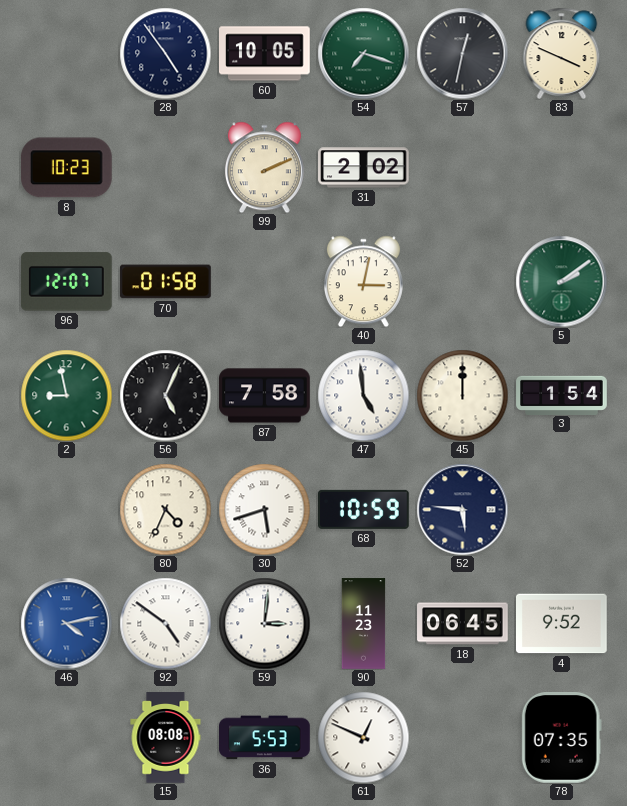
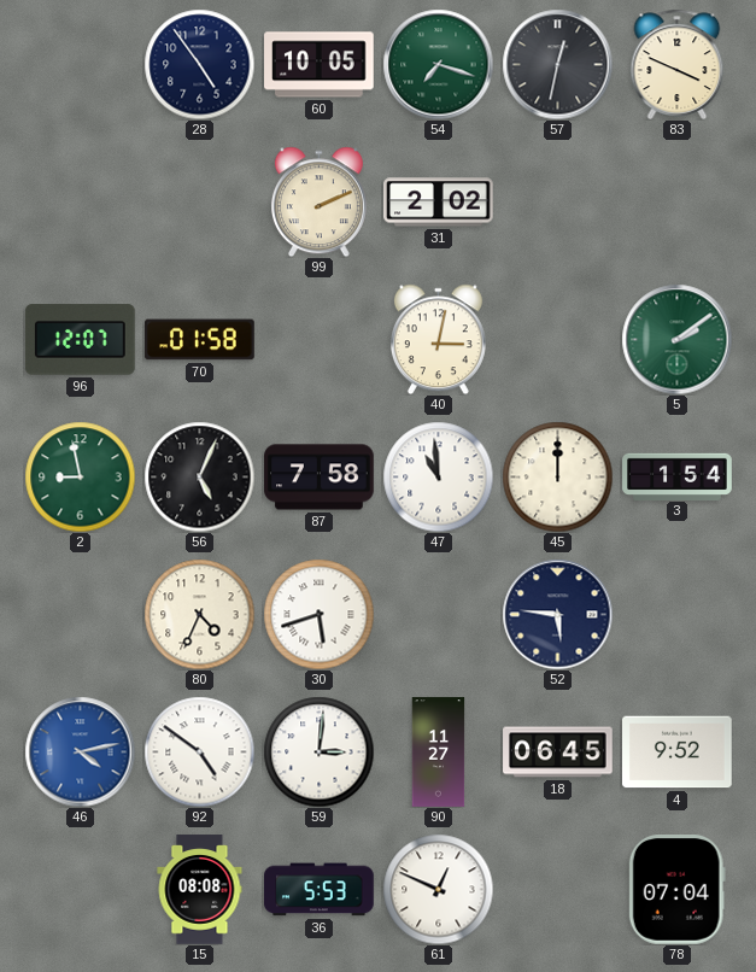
8: 10:23 -> none (66, 168)
47: 4:59 -> 10:59 (438, 476)
68: 10:59 -> none (364, 509)
90: 11:23 -> 11:27 (439, 753)
78: 07:35 -> 07:04 (676, 890)
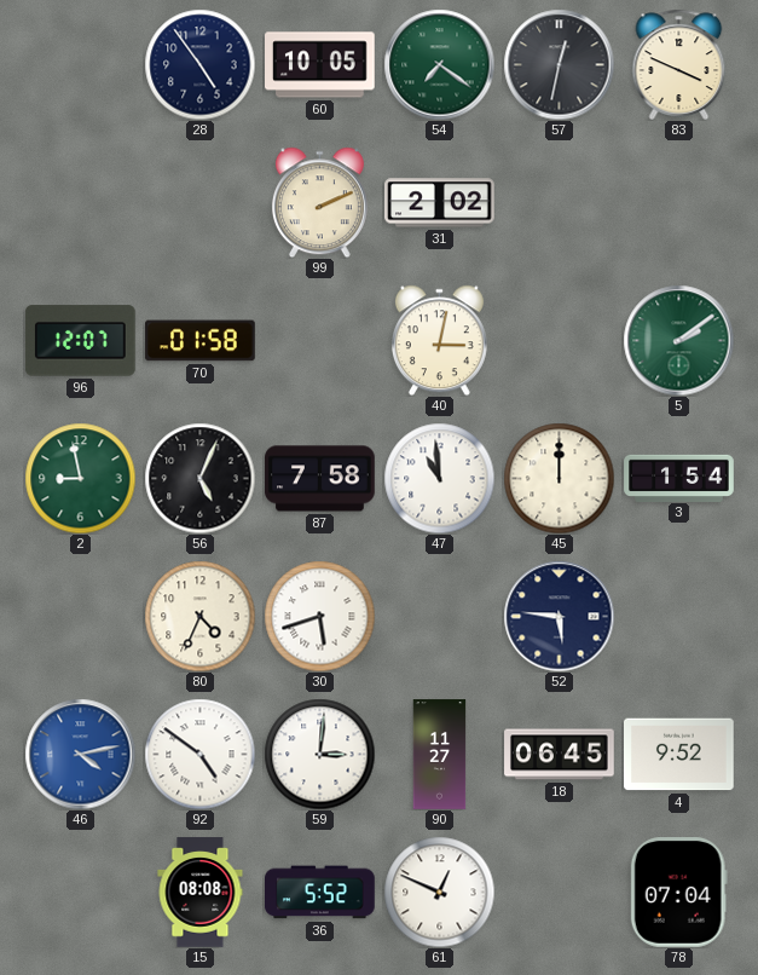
54: 7:18 -> 7:21 (439, 64)
36: 5:53 -> 5:52 (320, 893)
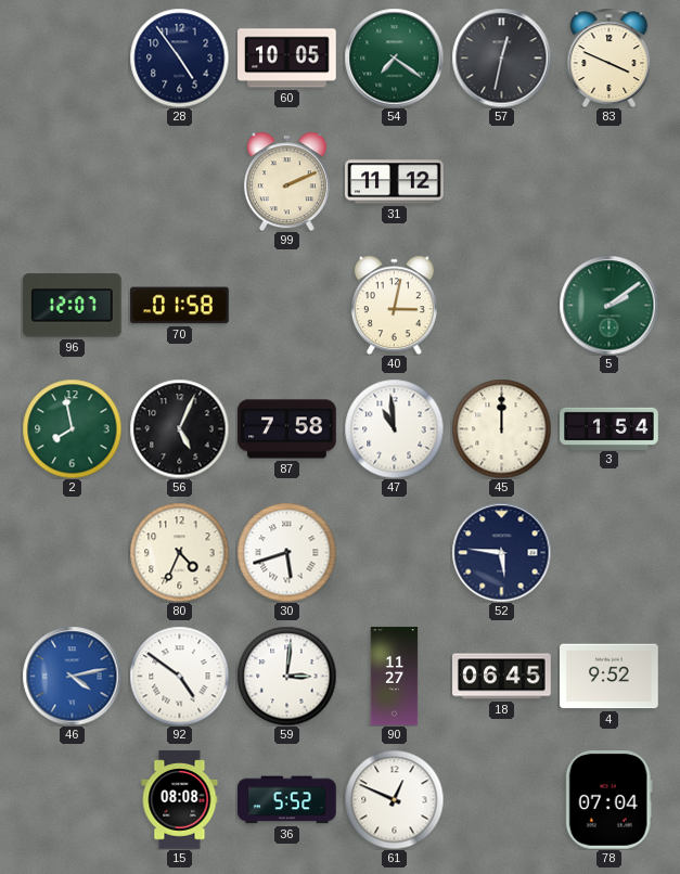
31: 2:02 -> 11:12 (395, 182)
2: 8:58 -> 7:58 (72, 428)
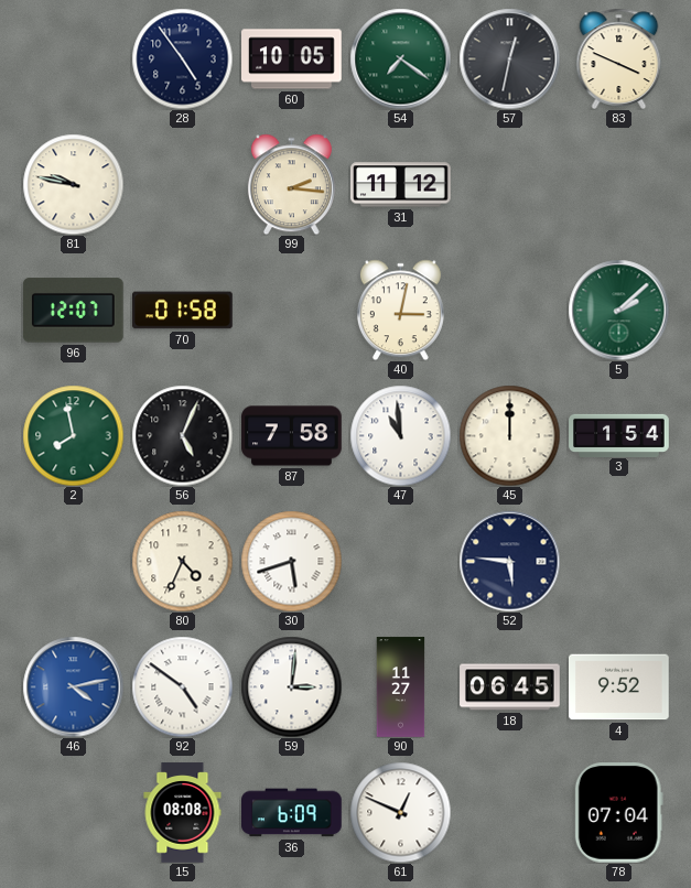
81: none -> 9:47 (73, 184)
99: 2:11 -> 2:16 (291, 184)
5: 2:09 -> 2:08 (618, 310)
36: 5:52 -> 6:09 (292, 813)
